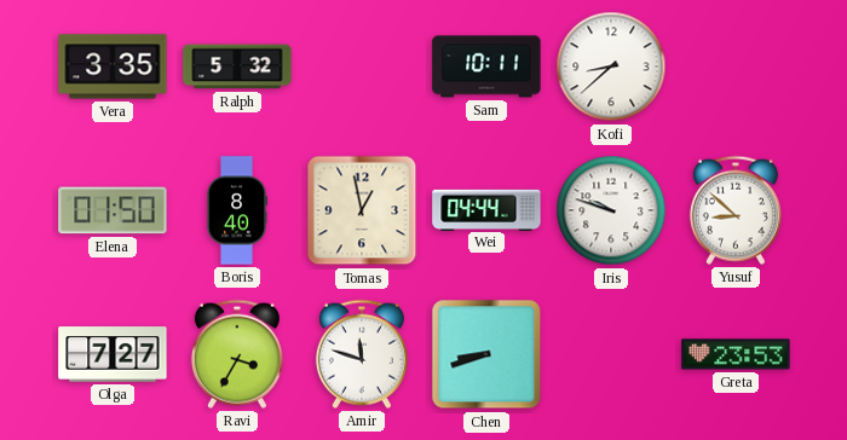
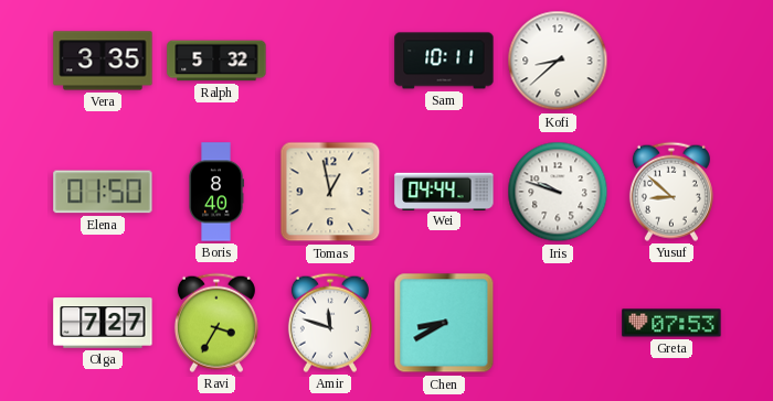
Chen: 8:42 -> 8:40 (444, 323)
Greta: 23:53 -> 07:53 (671, 323)
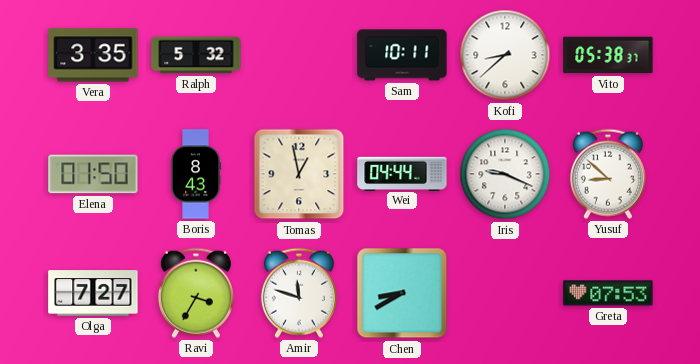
Vito: none -> 05:38 (608, 55)
Boris: 8:40 -> 8:43 (196, 174)
Iris: 9:48 -> 9:19 (505, 174)
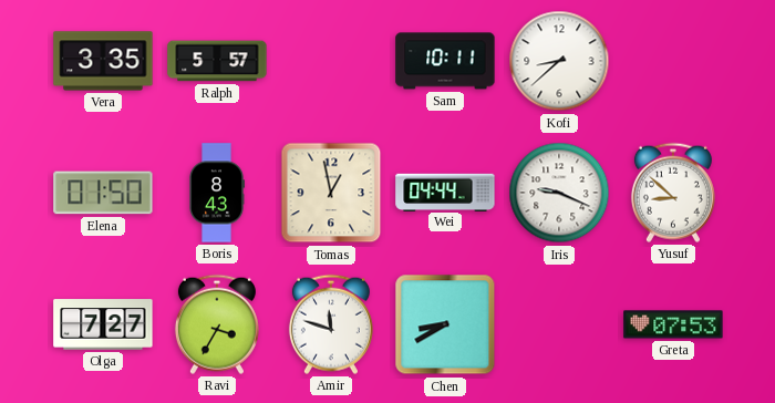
Ralph: 5:32 -> 5:57 (217, 61)
Vito: 05:38 -> none (608, 55)
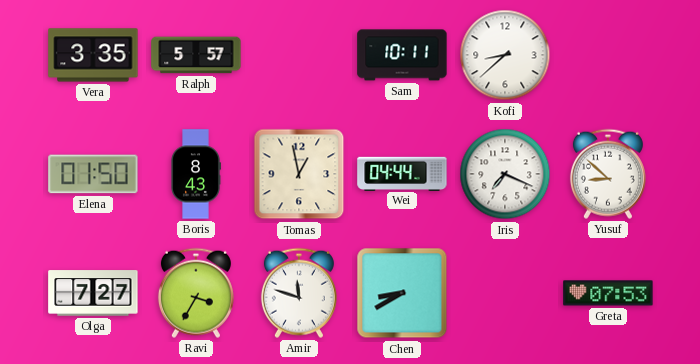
Iris: 9:19 -> 7:19 (505, 174)
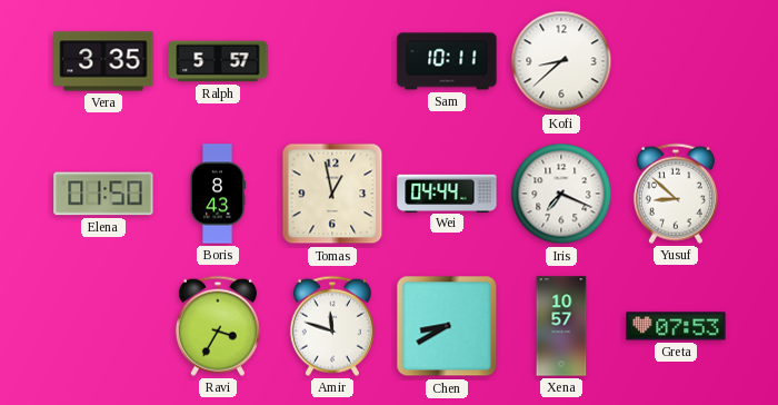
Olga: 7:27 -> none (93, 293)
Xena: none -> 10:57 (561, 326)
